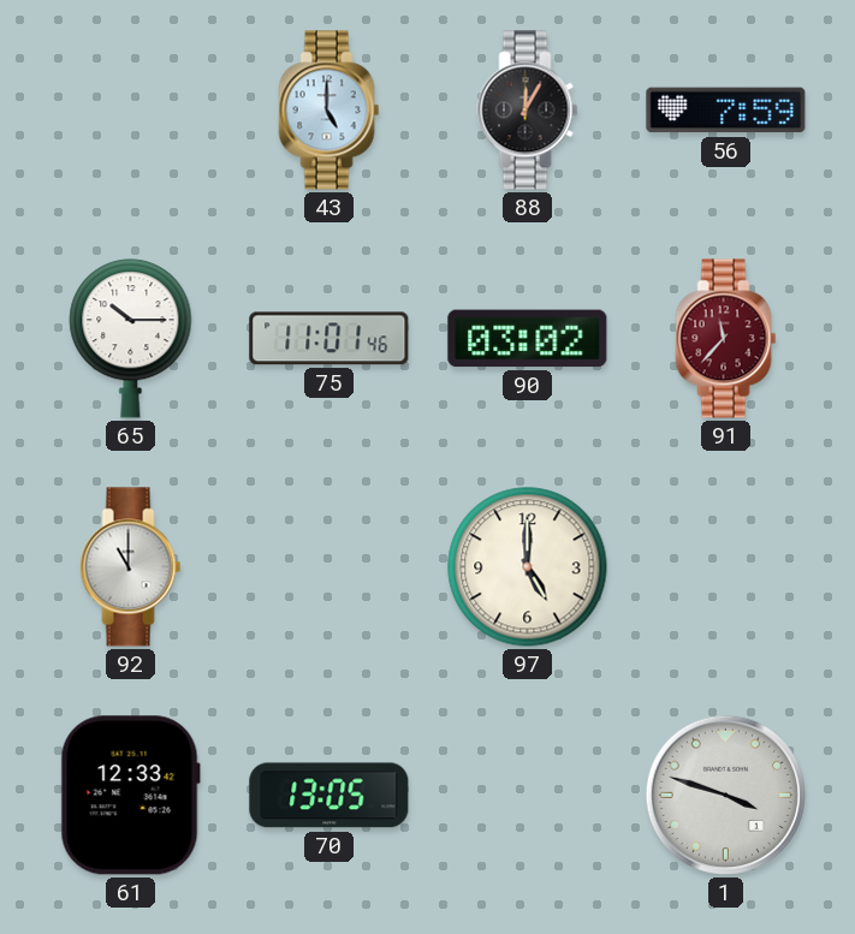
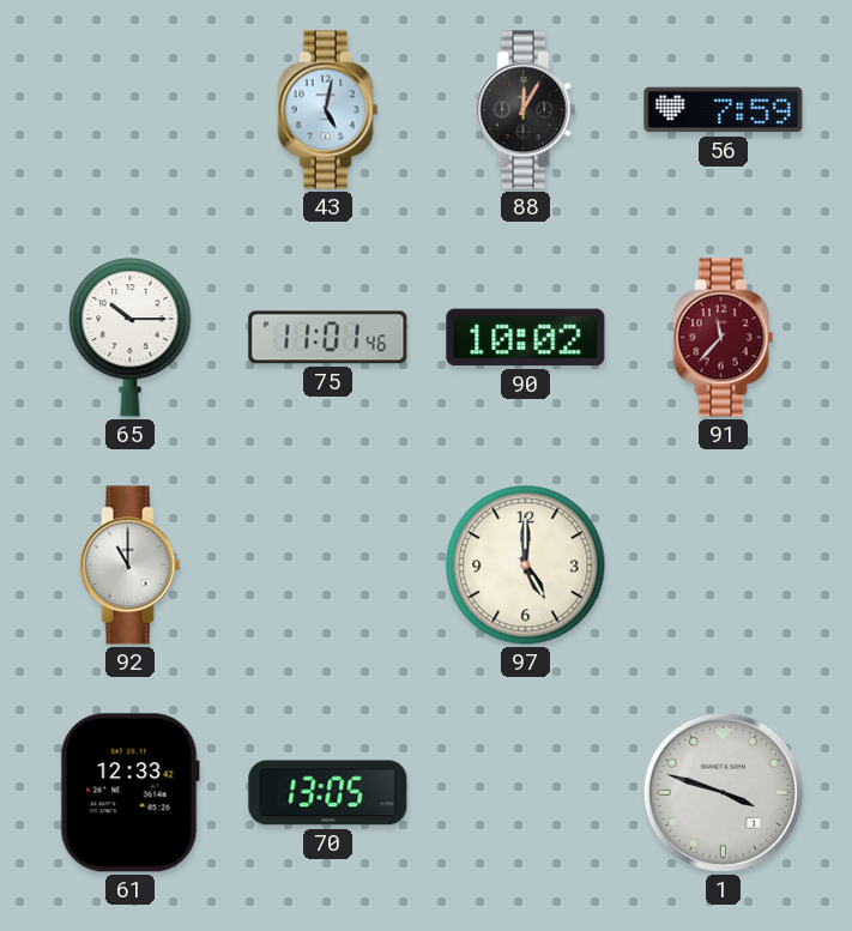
43: 5:00 -> 5:02 (328, 110)
90: 03:02 -> 10:02 (526, 338)
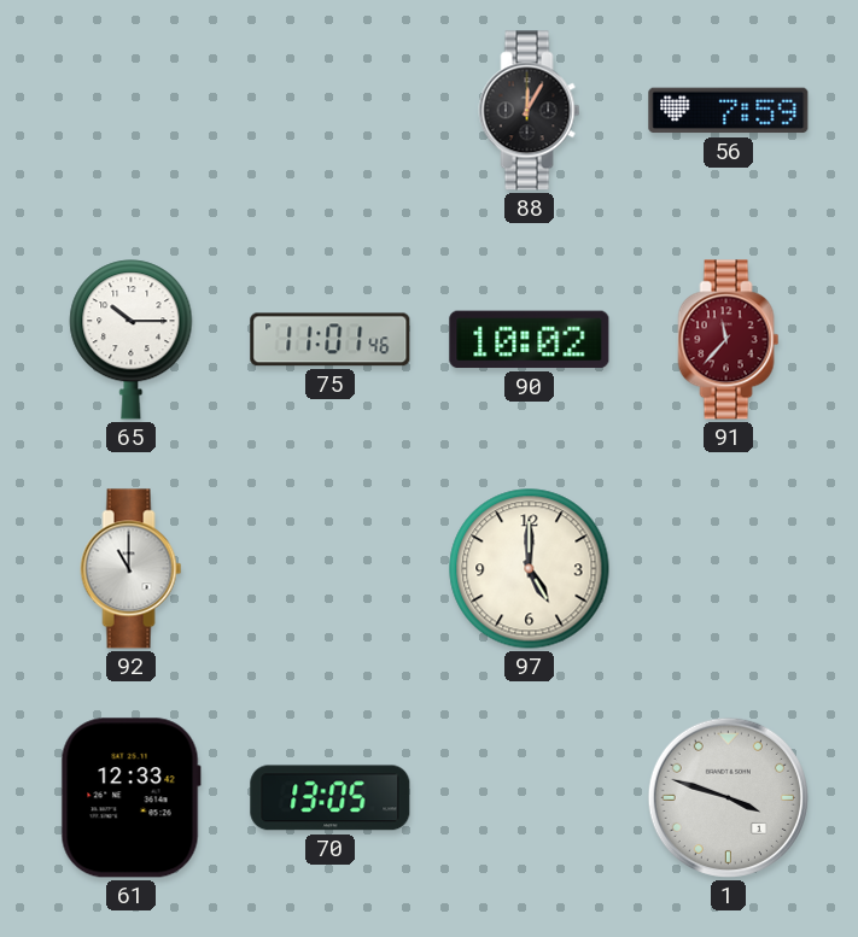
43: 5:02 -> none (328, 110)
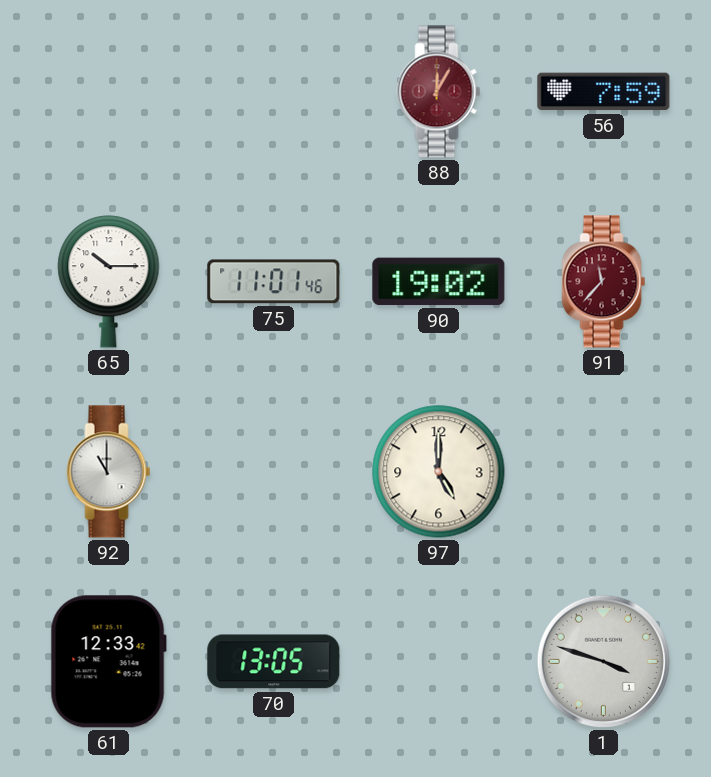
88 dial: black -> burgundy (439, 92)
90: 10:02 -> 19:02 (439, 282)
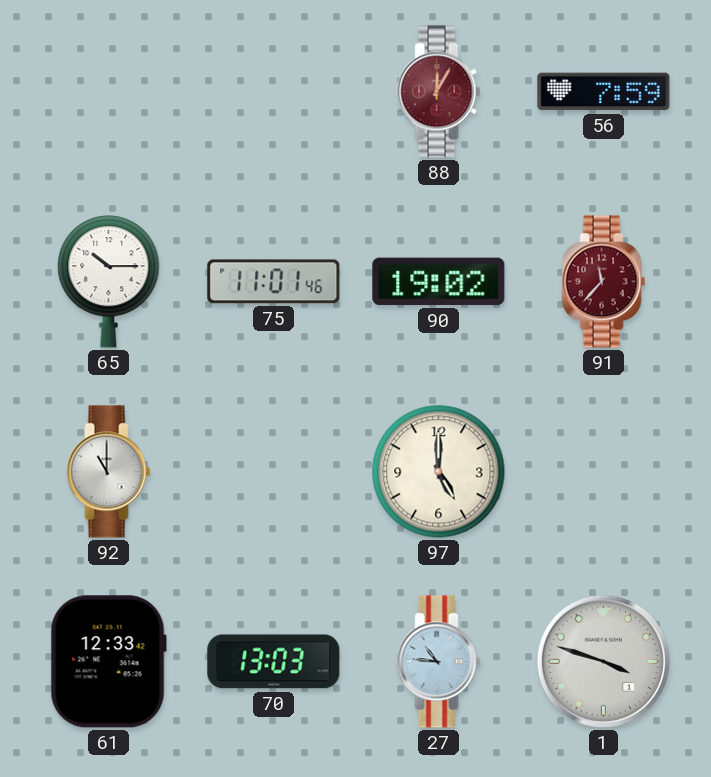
70: 13:05 -> 13:03 (274, 662)
27: none -> 10:46 (439, 662)
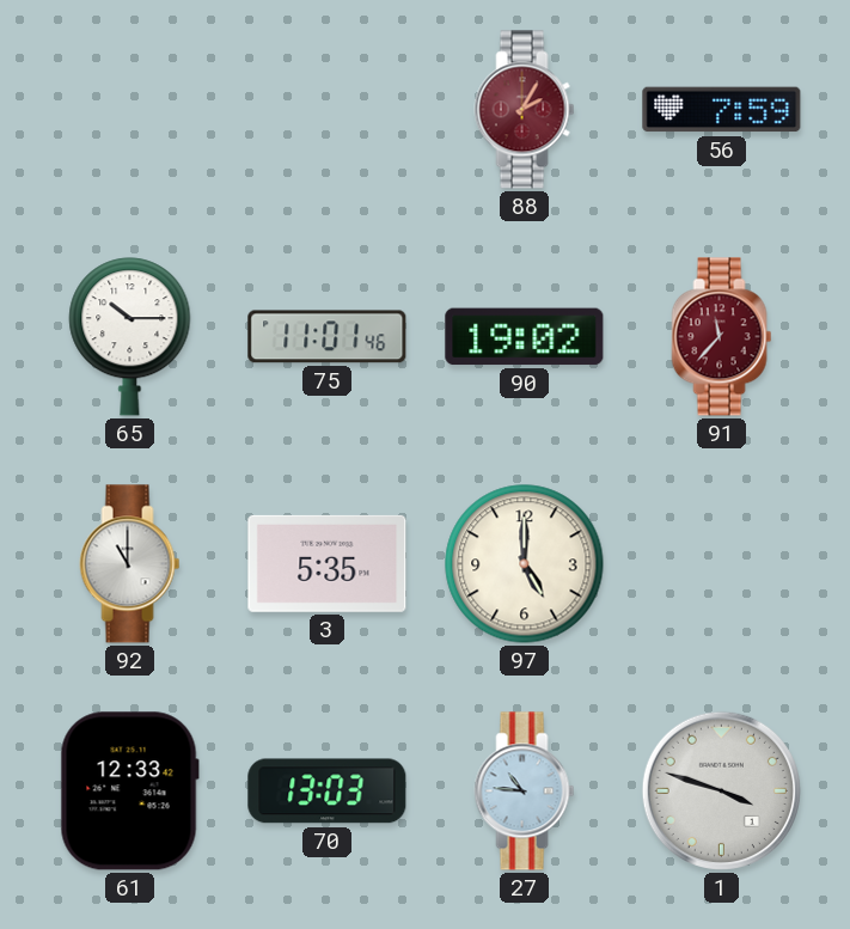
88: 12:05 -> 2:05 (525, 110)
3: none -> 5:35 (328, 563)
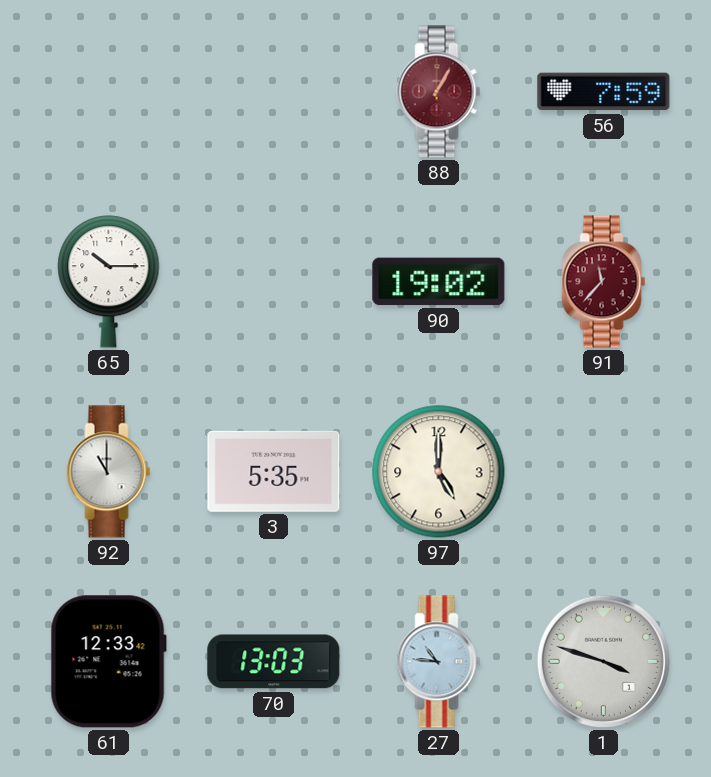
88: 2:05 -> 1:05 (439, 92)
75: 11:01 -> none (328, 337)
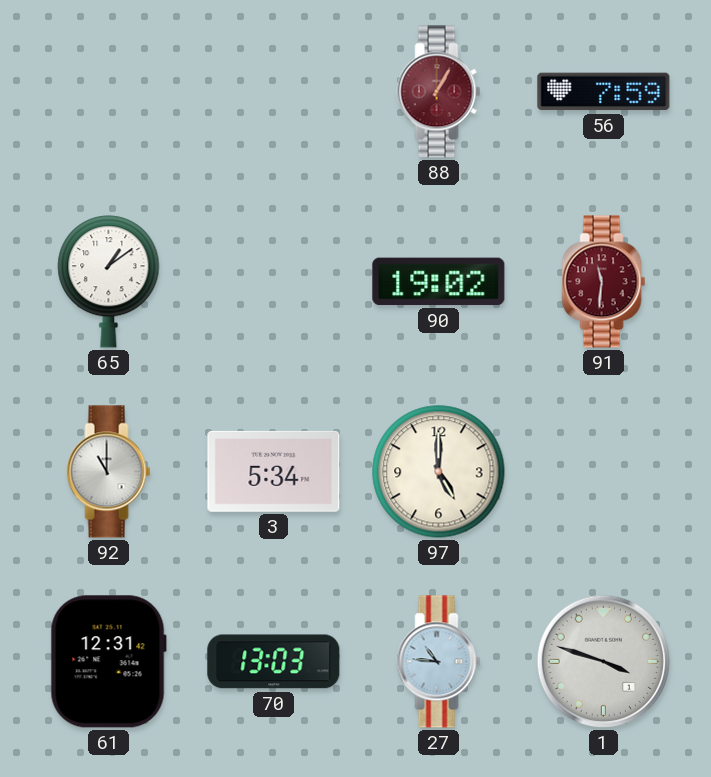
65: 10:15 -> 1:09 (109, 282)
91: 11:37 -> 11:31 (604, 282)
3: 5:35 -> 5:34 (274, 471)
61: 12:33 -> 12:31 (108, 662)
